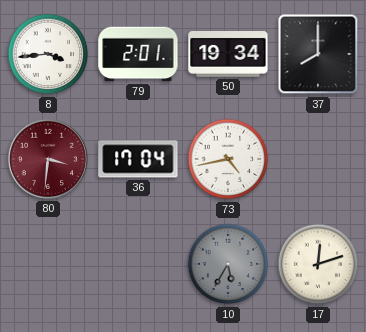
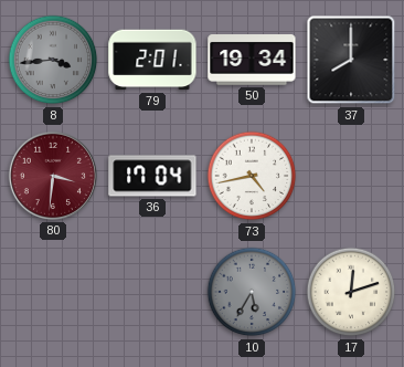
8 dial: white -> grey (53, 60)
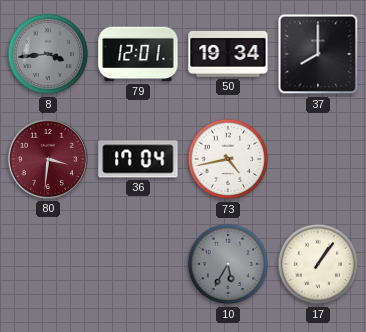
79: 2:01 -> 12:01 (138, 54)
17: 12:12 -> 1:06 (318, 264)
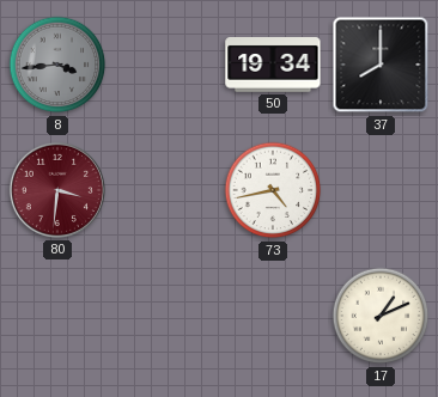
79: 12:01 -> none (138, 54)
36: 17:04 -> none (138, 159)
10: 5:35 -> none (228, 264)
17: 1:06 -> 1:11 (381, 316)
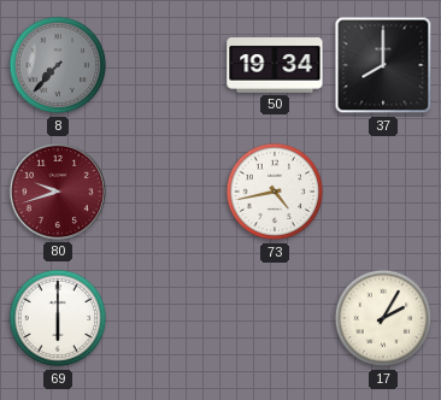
8: 3:44 -> 7:37 (58, 65)
80: 3:31 -> 9:42 (58, 192)
69: none -> 6:00 (58, 318)
17: 1:11 -> 2:05 (383, 318)
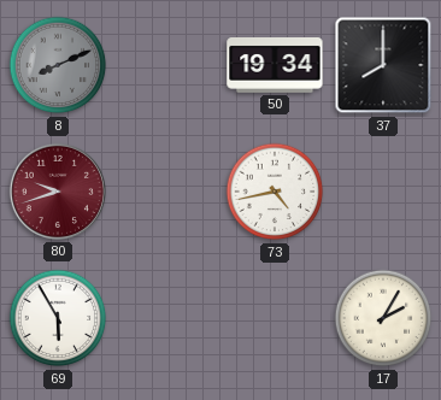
8: 7:37 -> 8:11 (58, 65)
69: 6:00 -> 5:55 (58, 318)
